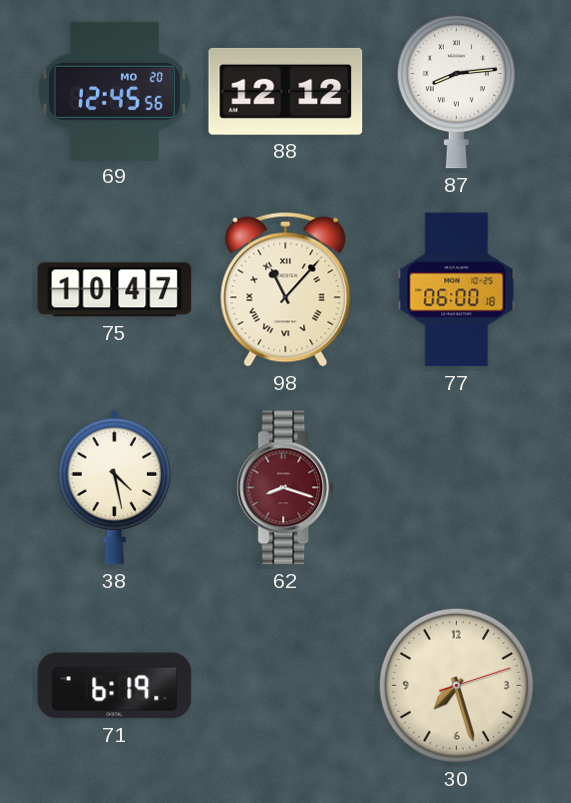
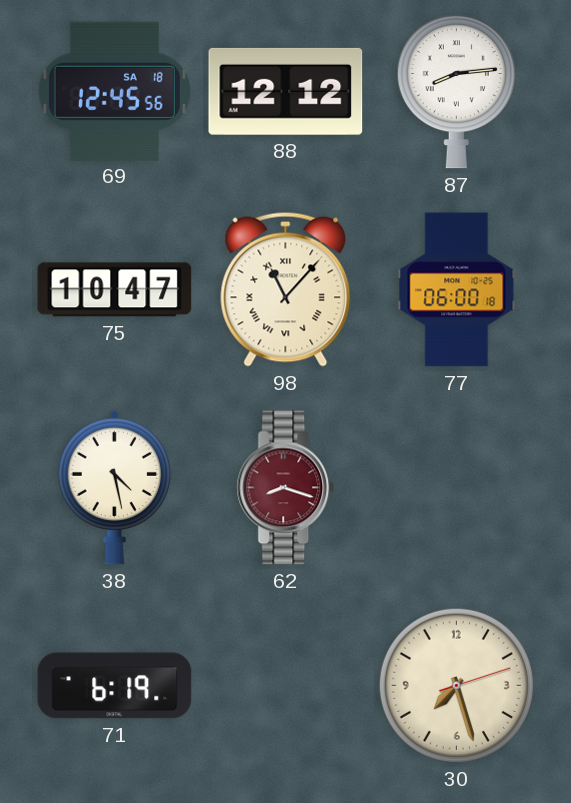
69 date: MO 20 -> SA 18 (114, 91)
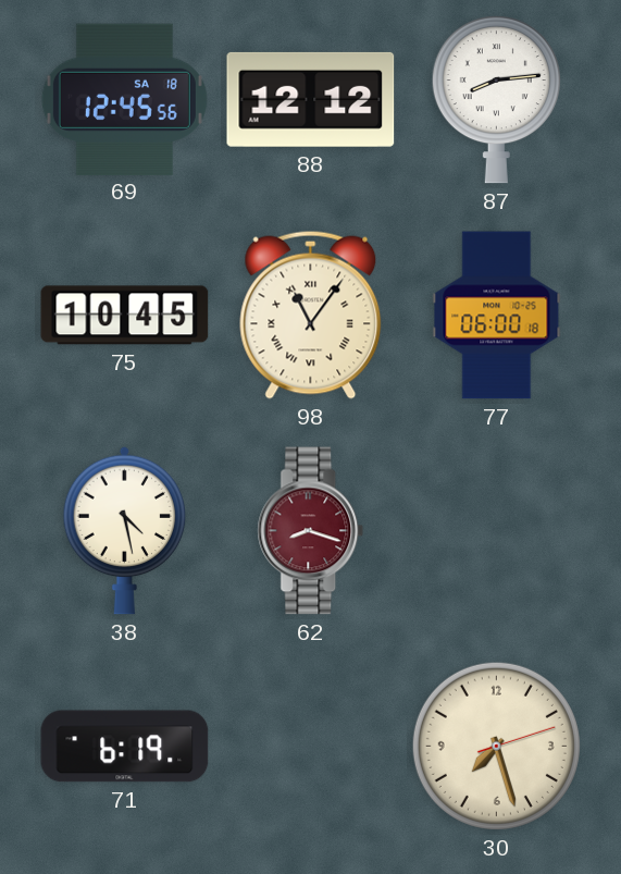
75: 10:47 -> 10:45 (125, 316)
98: 11:07 -> 11:06 (311, 315)
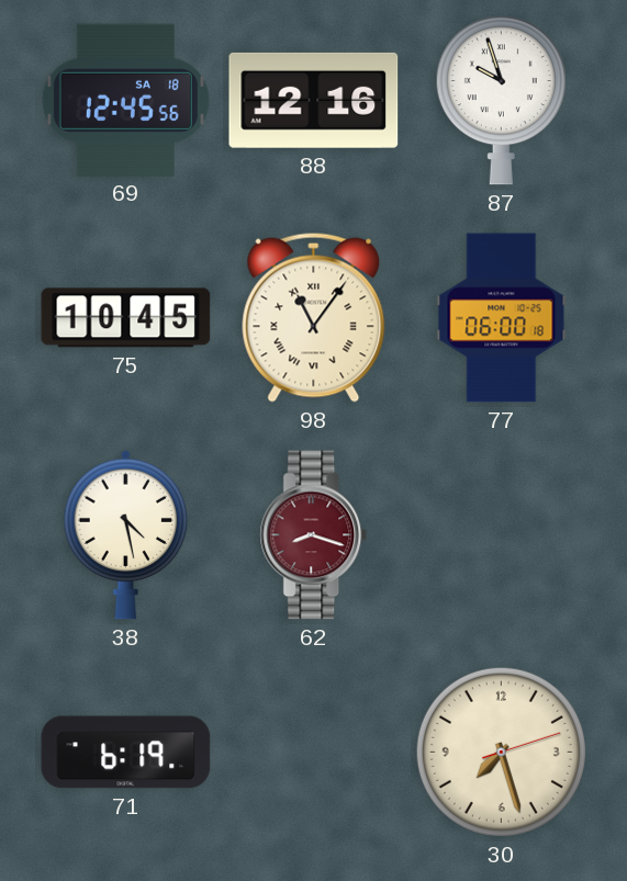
88: 12:12 -> 12:16 (314, 100)
87: 8:14 -> 9:57 (501, 100)
